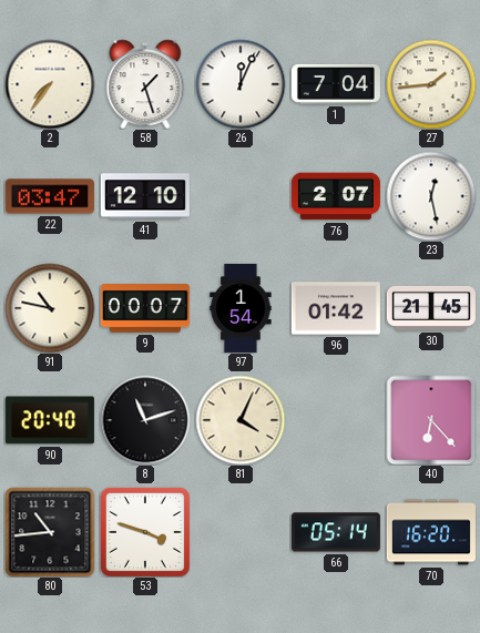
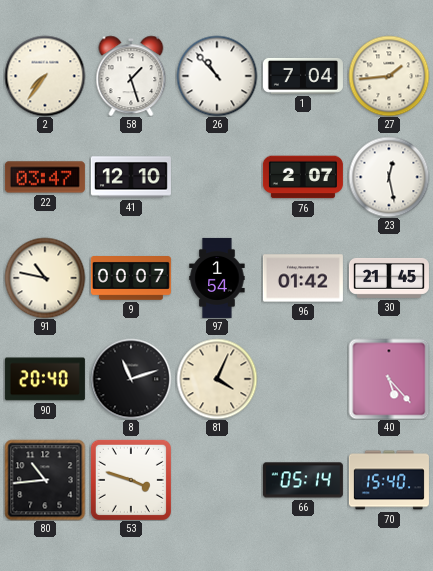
26: 12:04 -> 10:53 (217, 76)
40: 6:23 -> 5:23 (389, 379)
70: 16:20 -> 15:40 (389, 480)
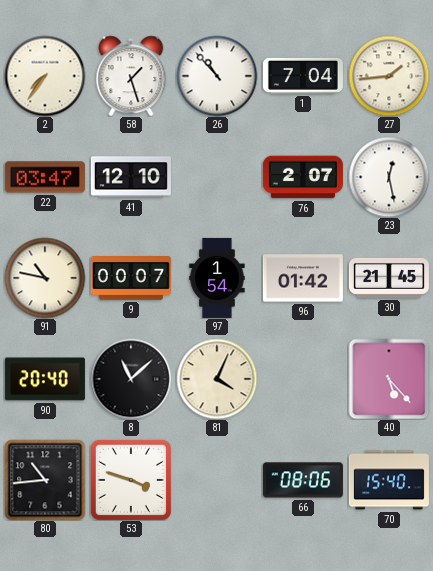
8: 11:12 -> 11:08 (131, 379)
66: 05:14 -> 08:06 (303, 480)
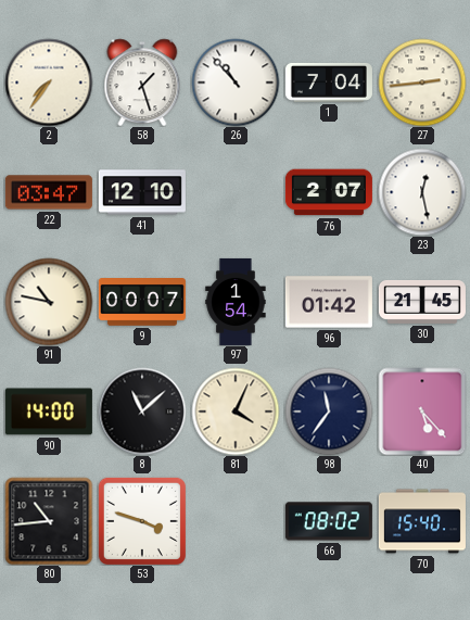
27: 1:44 -> 2:44 (422, 83)
90: 20:40 -> 14:00 (49, 412)
98: none -> 11:36 (329, 412)
66: 08:06 -> 08:02 (329, 521)
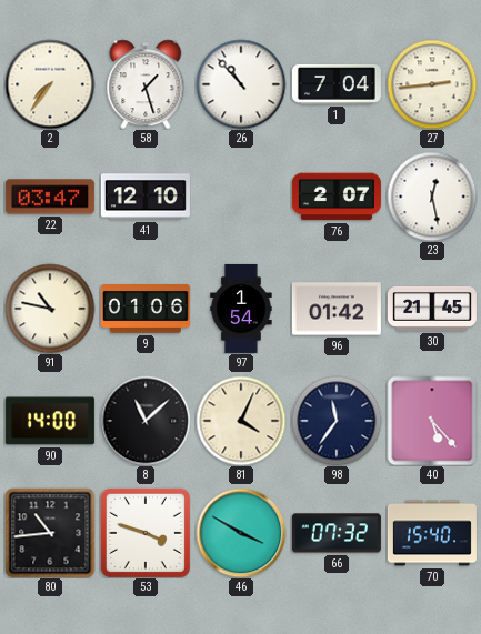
9: 00:07 -> 01:06 (146, 310)
46: none -> 3:50 (241, 533)
66: 08:02 -> 07:32 (337, 533)
